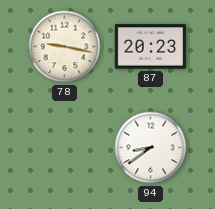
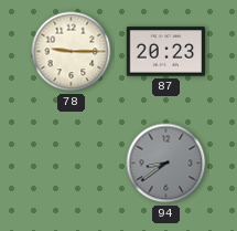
78: 9:17 -> 9:15 (72, 52)
94 dial: white -> grey (166, 164)
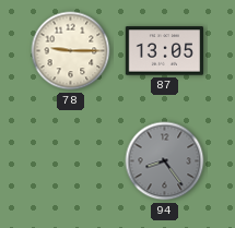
87: 20:23 -> 13:05 (165, 51)
94: 8:39 -> 8:24 (165, 161)
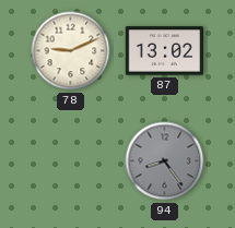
78: 9:15 -> 9:11 (71, 51)
87: 13:05 -> 13:02 (165, 51)
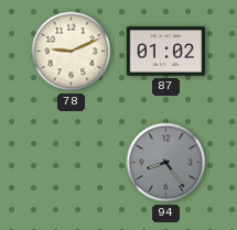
87: 13:02 -> 01:02 (166, 52)
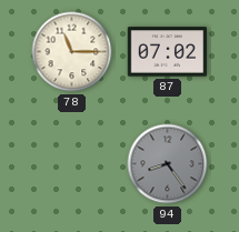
78: 9:11 -> 11:15 (72, 52)
87: 01:02 -> 07:02 (168, 52)
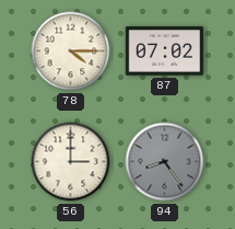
78: 11:15 -> 4:15 (71, 51)
56: none -> 3:00 (71, 162)
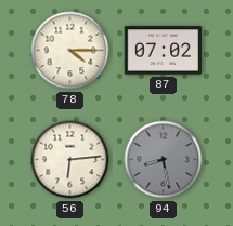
56: 3:00 -> 6:14 (70, 160)
94: 8:24 -> 8:28 (164, 160)
